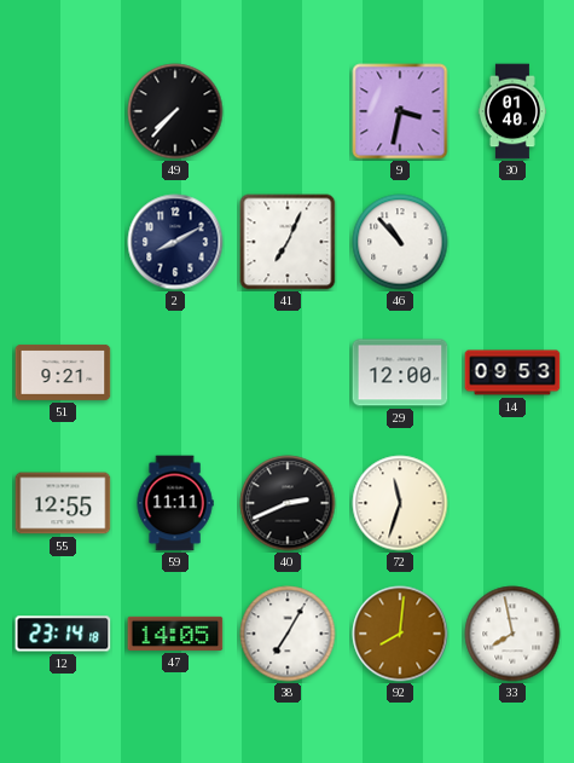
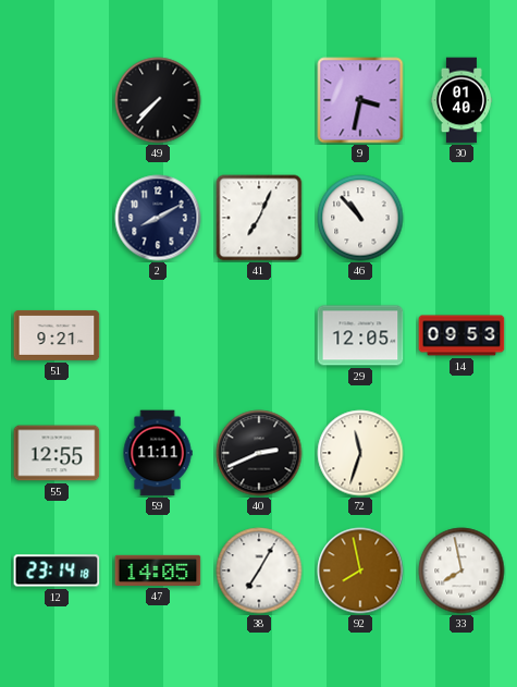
29: 12:00 -> 12:05 (360, 335)
92: 8:01 -> 7:58 (360, 571)
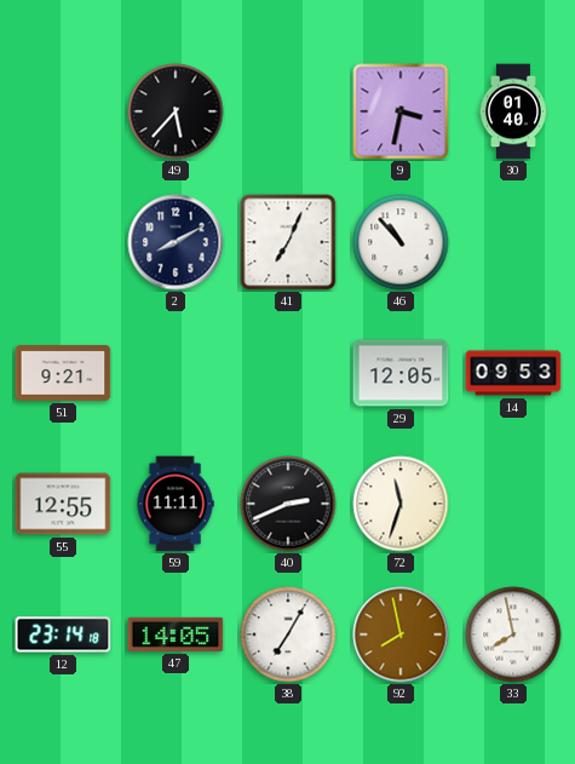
49: 7:37 -> 5:37 (176, 111)
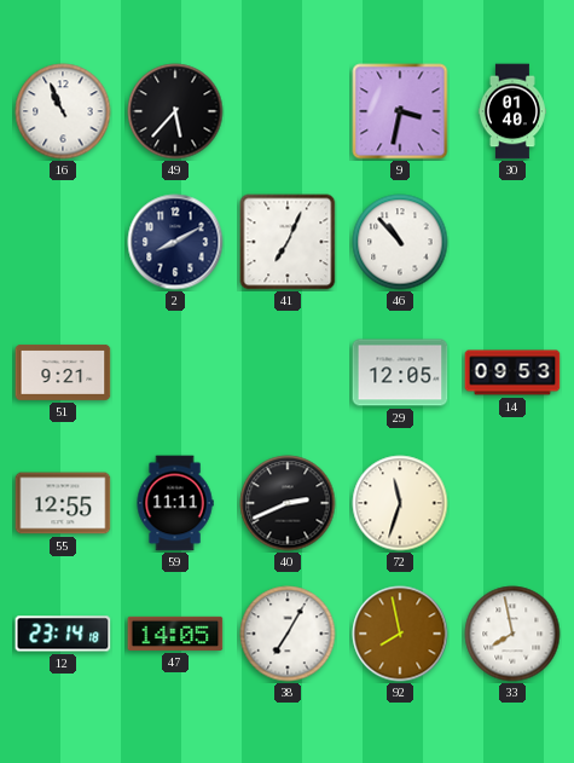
16: none -> 10:56 (63, 111)
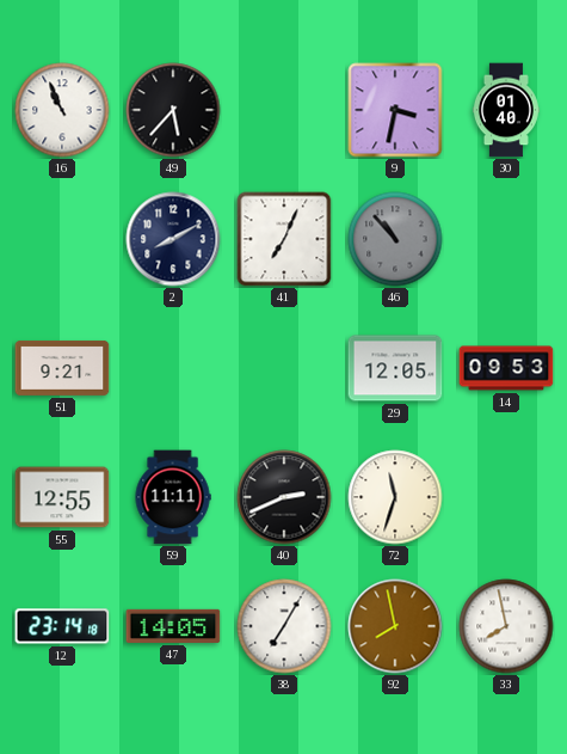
46 dial: white -> grey (395, 239)
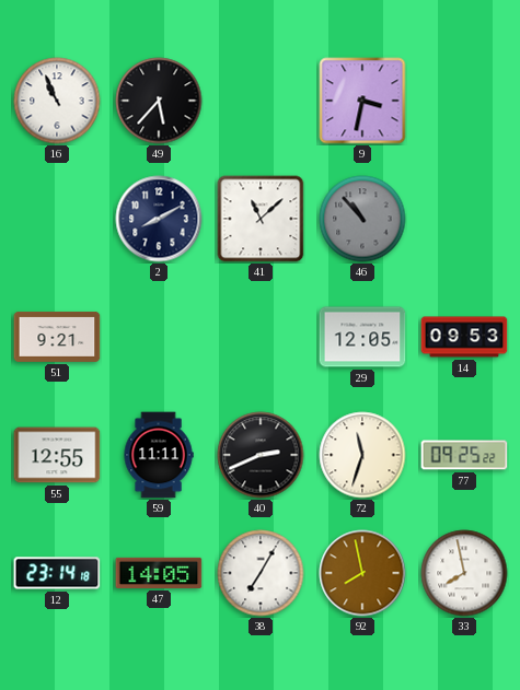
30: 01:40 -> none (506, 110)
41: 7:04 -> 11:08 (261, 219)
77: none -> 09:25 (464, 455)
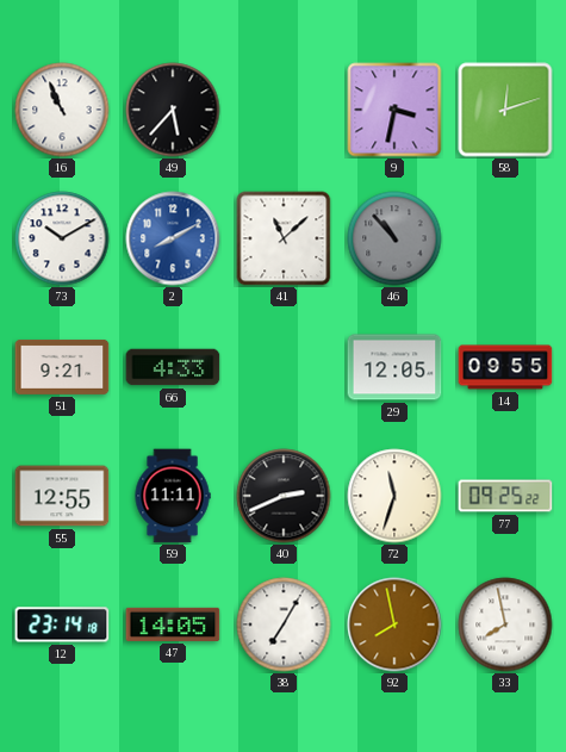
58: none -> 12:12 (505, 110)
73: none -> 10:10 (62, 238)
2 dial: navy -> blue (173, 238)
66: none -> 4:33 (173, 367)
14: 09:53 -> 09:55 (505, 367)
